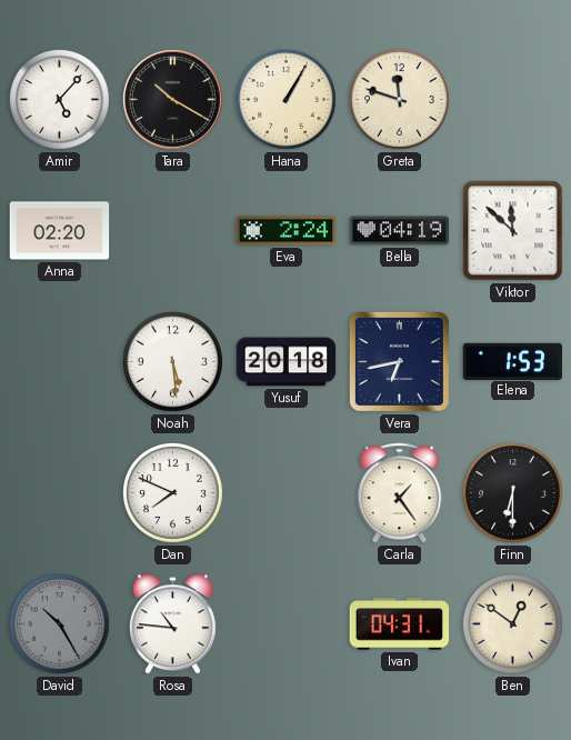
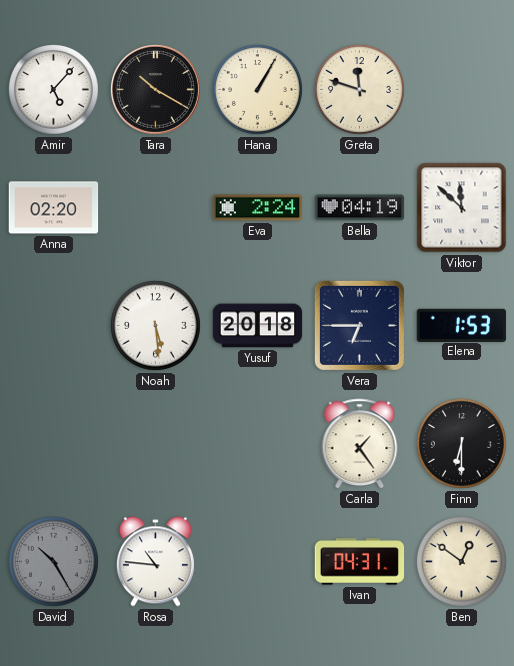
Vera: 6:43 -> 6:45 (359, 325)
Dan: 7:49 -> none (172, 492)
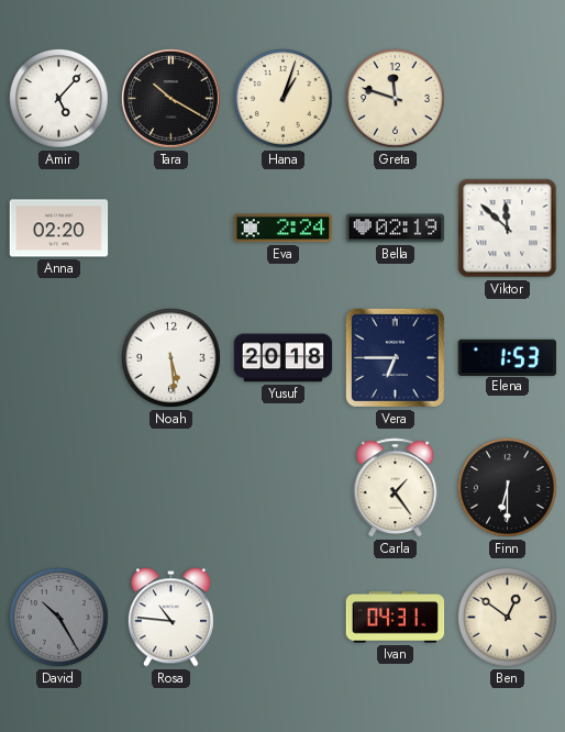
Hana: 1:05 -> 1:03 (282, 98)
Bella: 04:19 -> 02:19 (396, 229)
